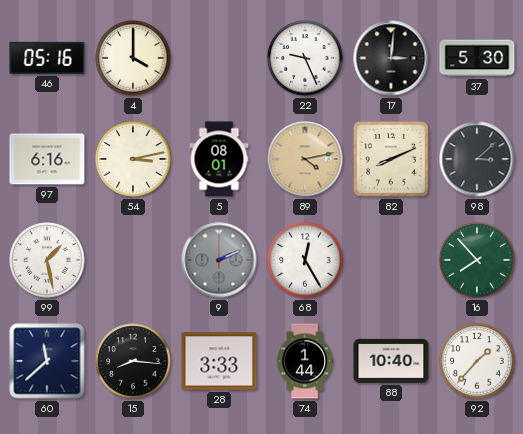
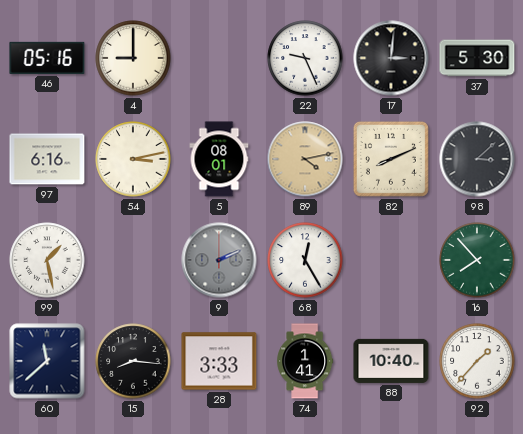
4: 4:00 -> 9:00 (133, 58)
74: 1:44 -> 1:41 (305, 361)
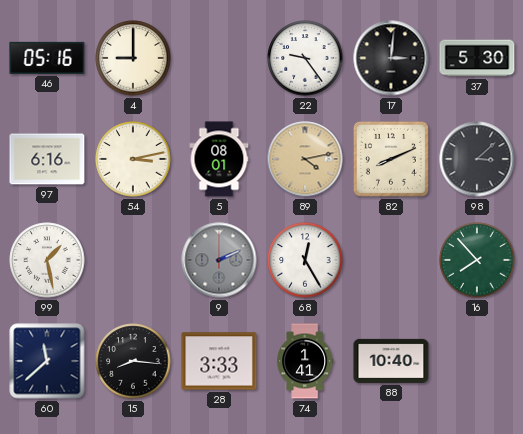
22: 9:26 -> 9:24 (305, 58)
92: 1:37 -> none (477, 361)
